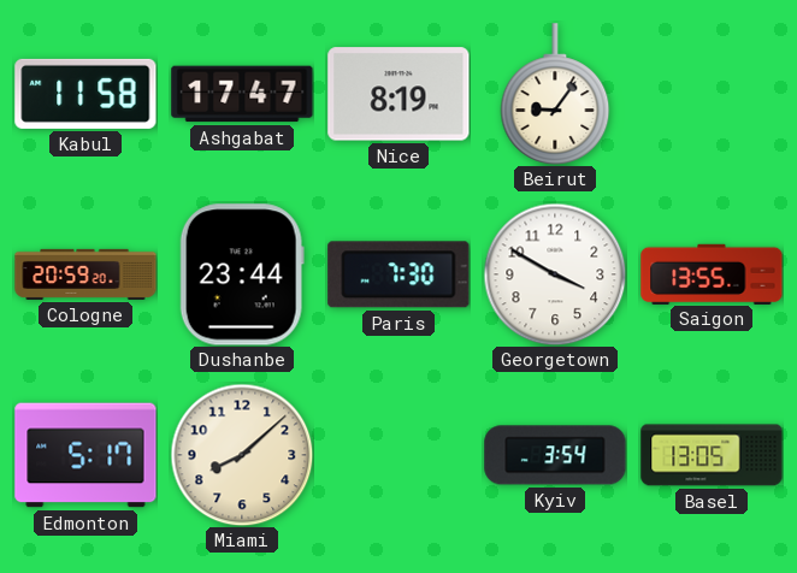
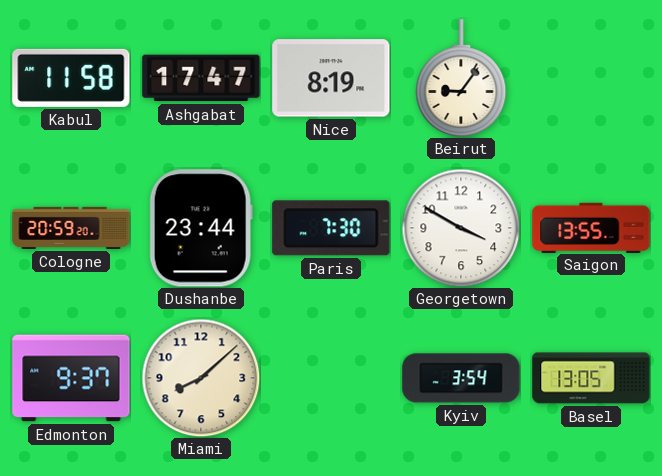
Edmonton: 5:17 -> 9:37 (71, 378)
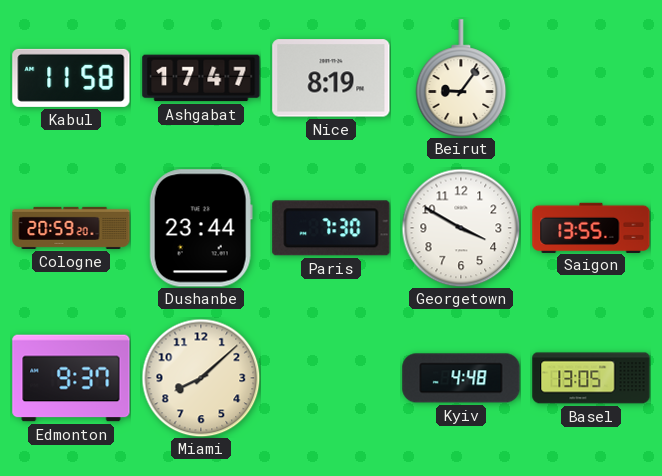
Kyiv: 3:54 -> 4:48 (461, 378)
